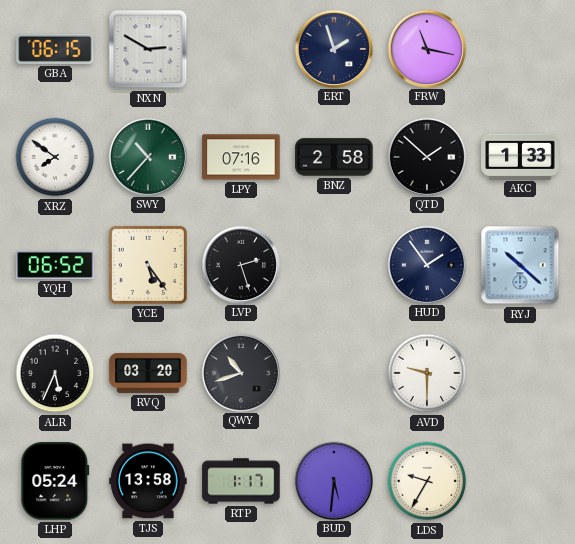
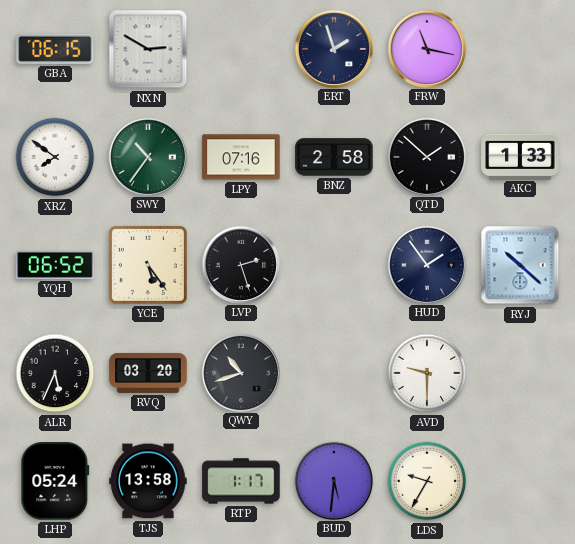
SWY: 10:37 -> 10:36 (148, 156)
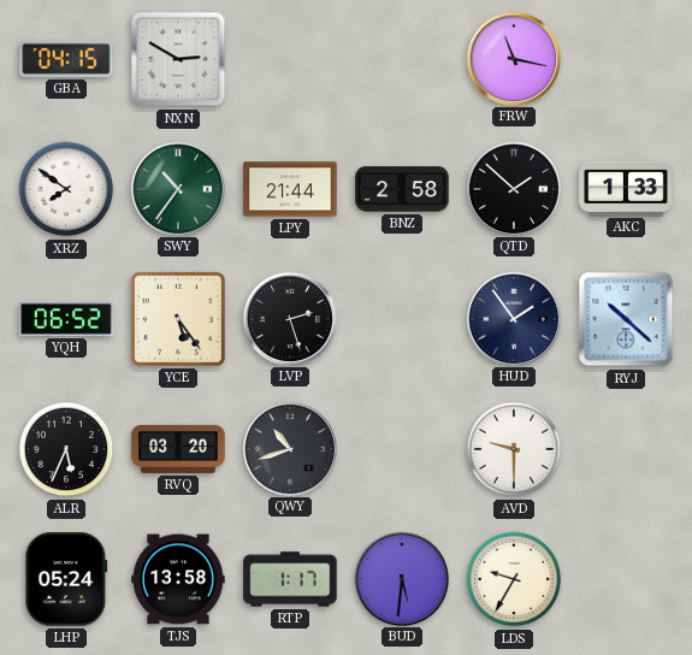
GBA: 06:15 -> 04:15 (66, 59)
ERT: 1:57 -> none (334, 48)
LPY: 07:16 -> 21:44 (290, 189)
